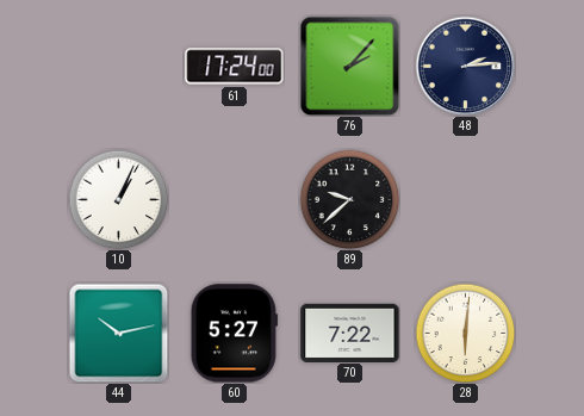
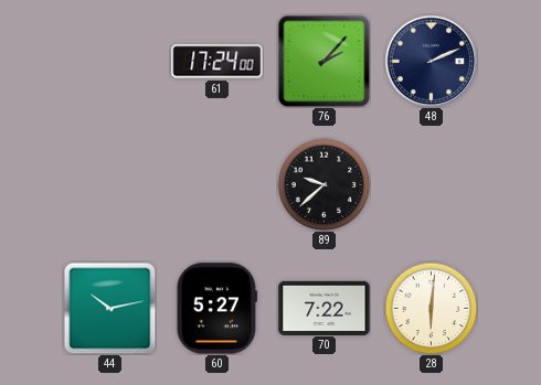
48: 2:14 -> 2:11 (431, 61)
10: 1:04 -> none (118, 199)
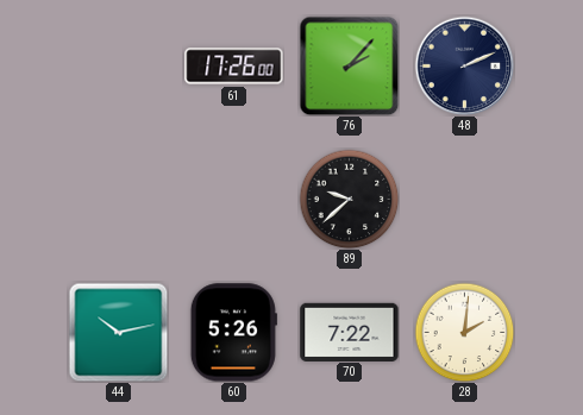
61: 17:24 -> 17:26 (234, 67)
60: 5:27 -> 5:26 (233, 333)
28: 6:01 -> 2:01 (464, 332)
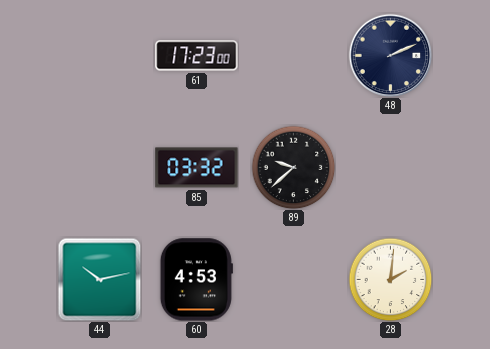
61: 17:26 -> 17:23 (197, 56)
76: 2:07 -> none (349, 65)
85: none -> 03:32 (197, 168)
60: 5:26 -> 4:53 (196, 280)
70: 7:22 -> none (350, 332)
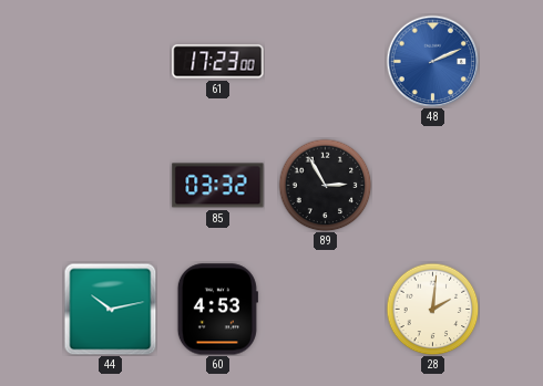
48 dial: navy -> blue (432, 61)
89: 9:38 -> 2:55 (325, 185)
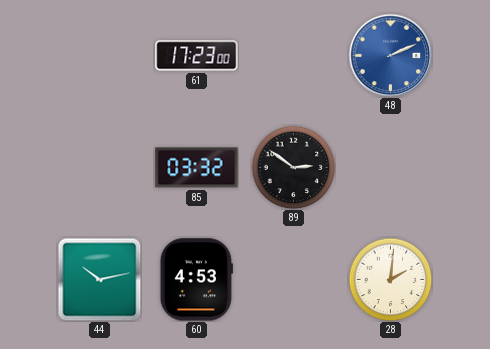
89: 2:55 -> 2:51 (293, 167)
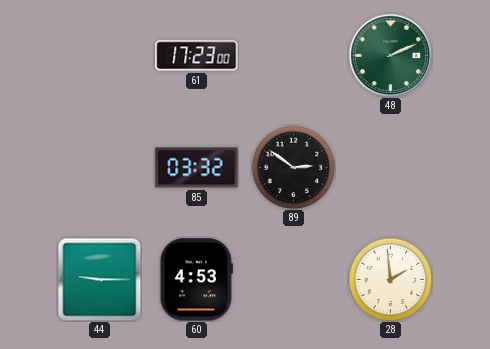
48 dial: blue -> green (390, 55)
44: 10:13 -> 9:15 (99, 279)
28: 2:01 -> 1:59 (390, 279)
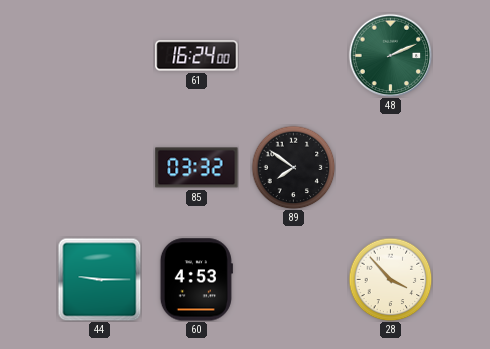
61: 17:23 -> 16:24 (197, 56)
89: 2:51 -> 7:51 (293, 167)
28: 1:59 -> 3:53 (390, 279)
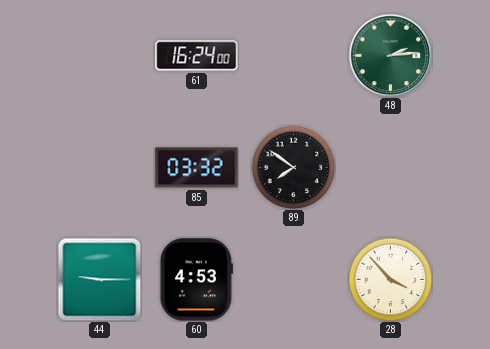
48: 2:11 -> 2:14 (390, 55)
